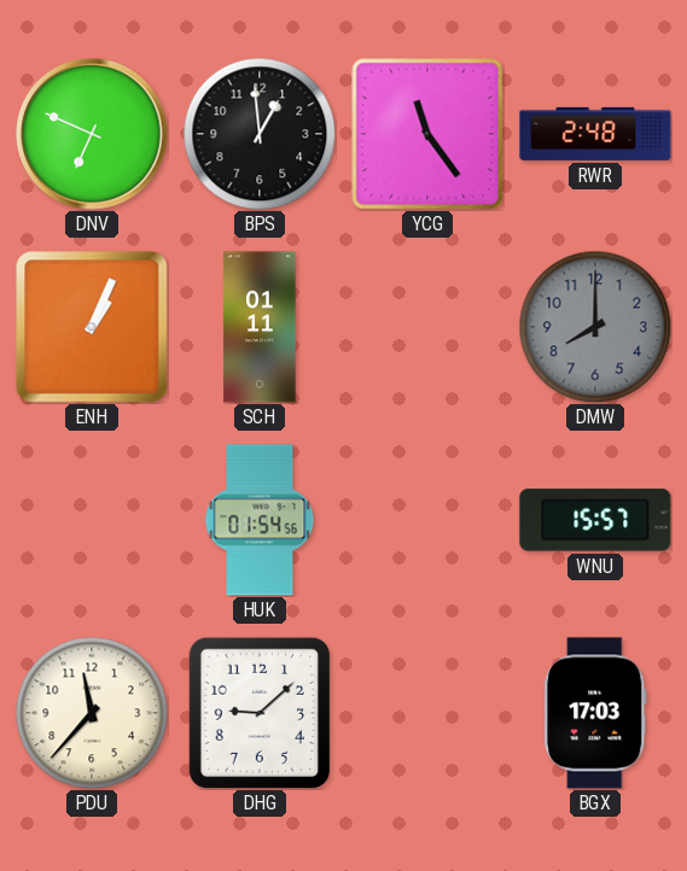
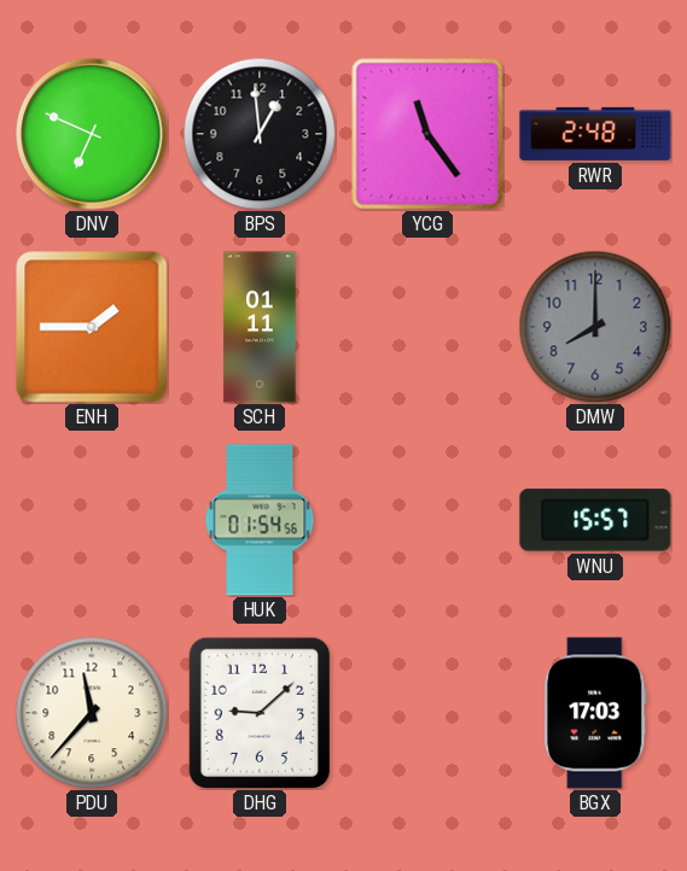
ENH: 1:04 -> 1:45 (92, 327)
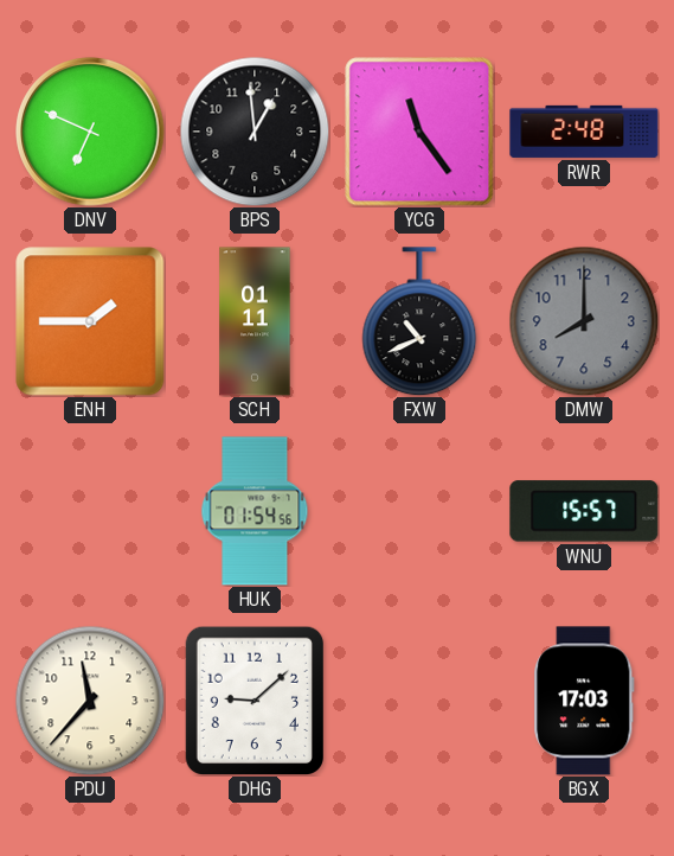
FXW: none -> 10:41 (419, 321)
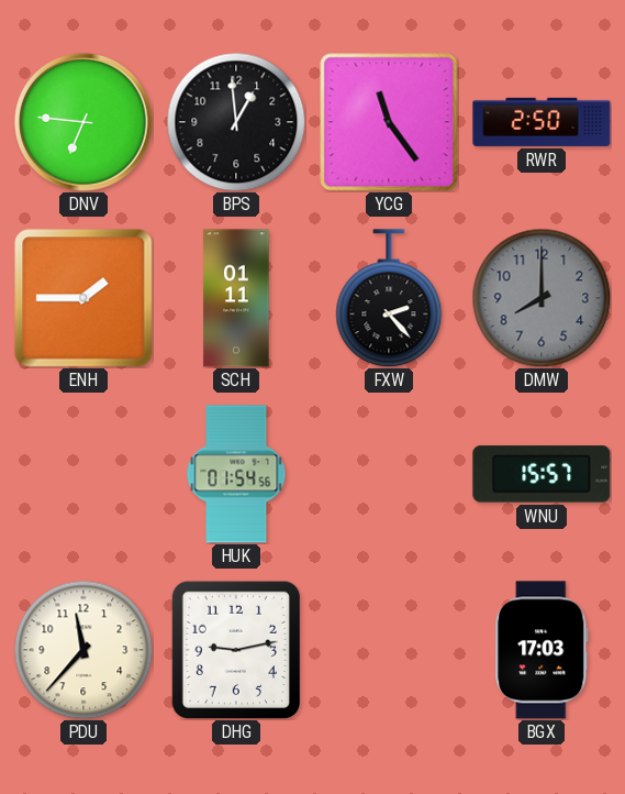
DNV: 6:49 -> 6:46 (83, 122)
RWR: 2:48 -> 2:50 (542, 122)
FXW: 10:41 -> 2:23 (389, 298)
DHG: 9:08 -> 9:13 (235, 649)
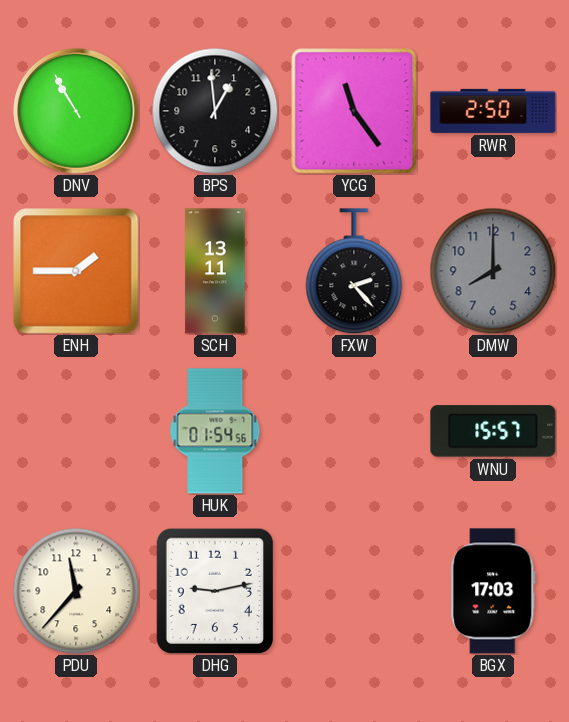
DNV: 6:46 -> 10:55 (76, 111)
SCH: 01:11 -> 13:11 (215, 271)
